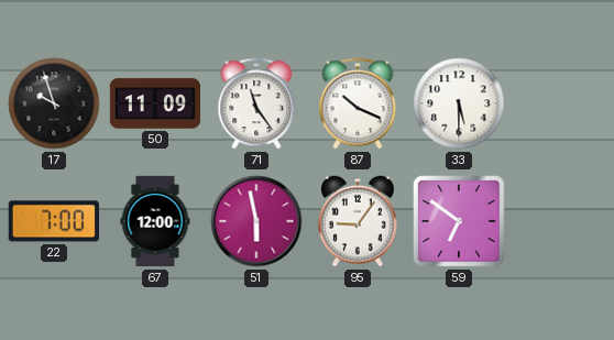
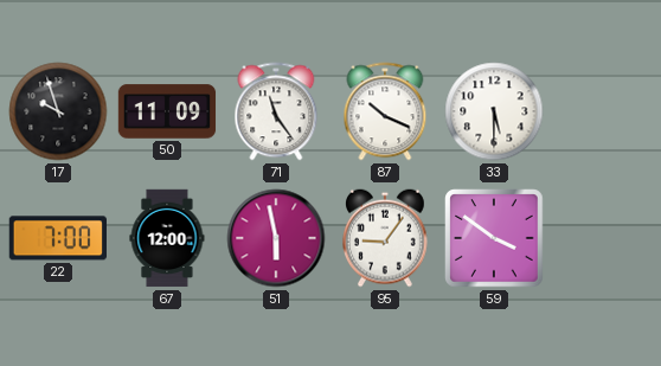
59: 6:51 -> 3:51 (494, 238)
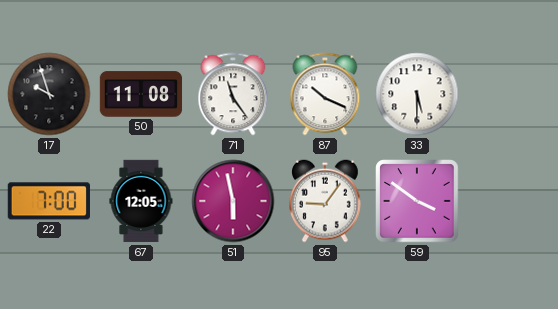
50: 11:09 -> 11:08 (141, 94)
67: 12:00 -> 12:05 (141, 201)
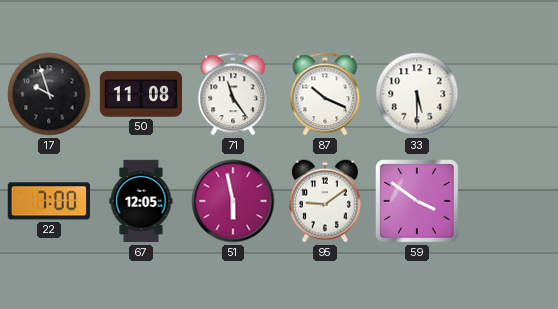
95: 9:06 -> 9:09 (326, 201)
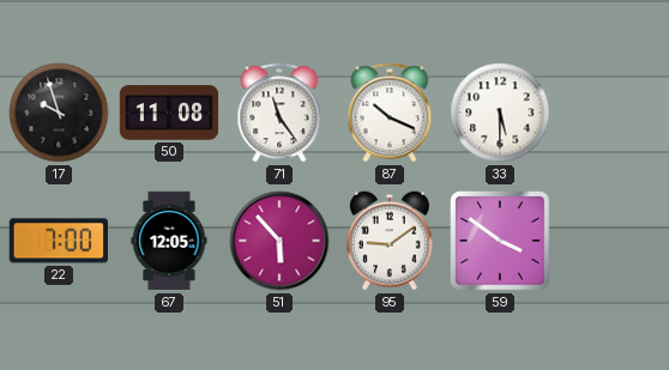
51: 5:58 -> 5:53 (279, 241)
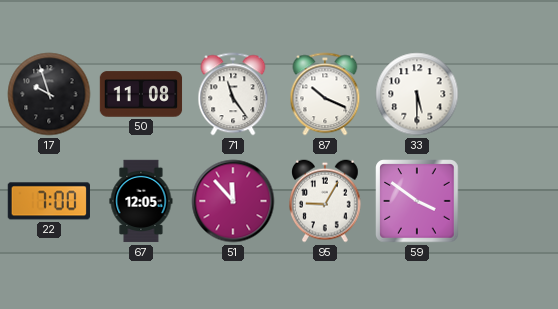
51: 5:53 -> 11:53 (233, 201)
95: 9:09 -> 9:05 (326, 201)
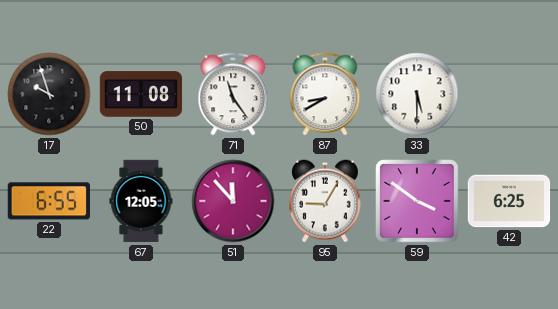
87: 10:19 -> 8:40 (325, 94)
22: 7:00 -> 6:55 (49, 201)
42: none -> 6:25 (509, 201)
